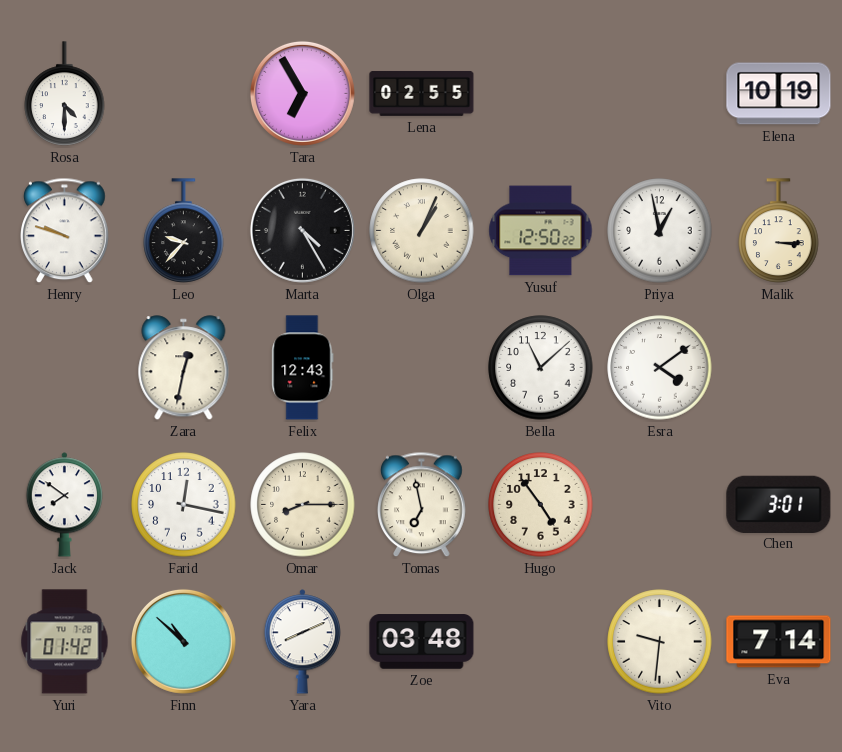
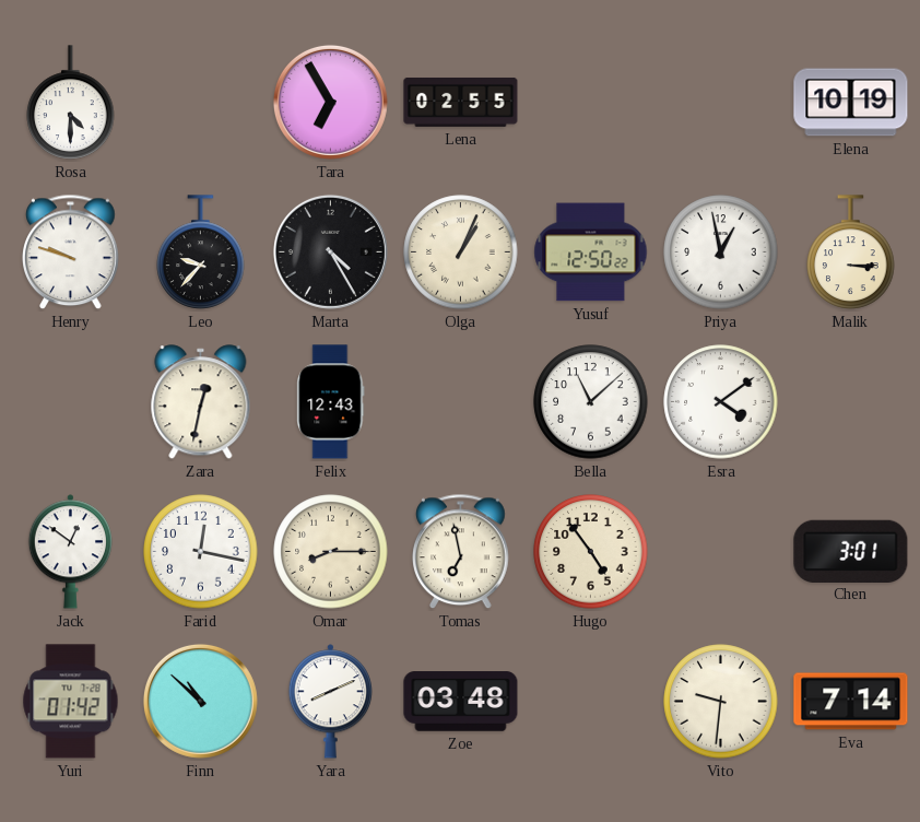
Jack: 7:51 -> 12:51 (70, 552)
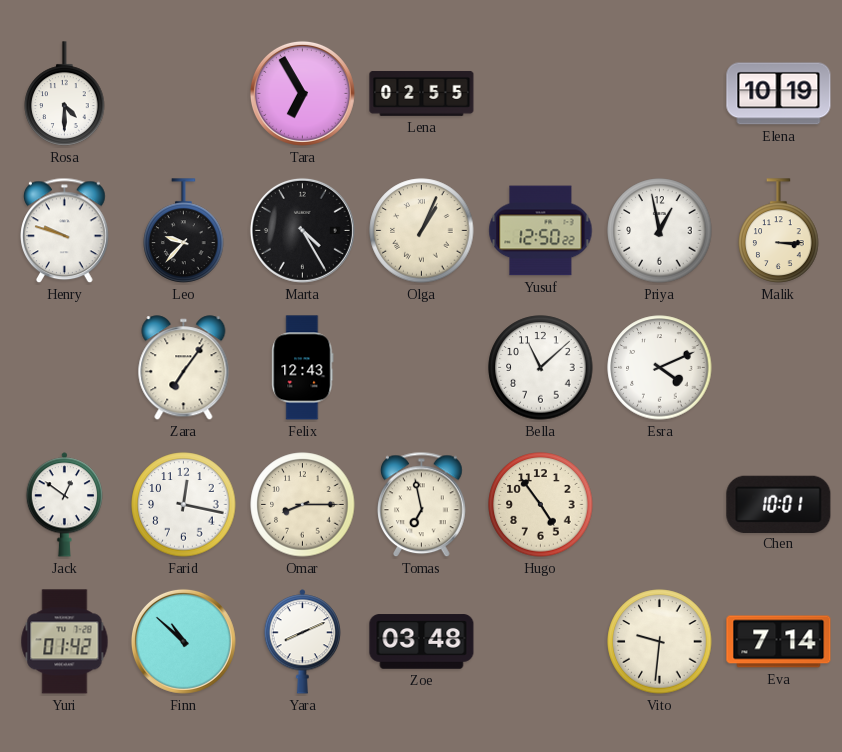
Zara: 12:32 -> 7:06 (184, 368)
Esra: 4:09 -> 4:11 (660, 368)
Chen: 3:01 -> 10:01 (779, 504)
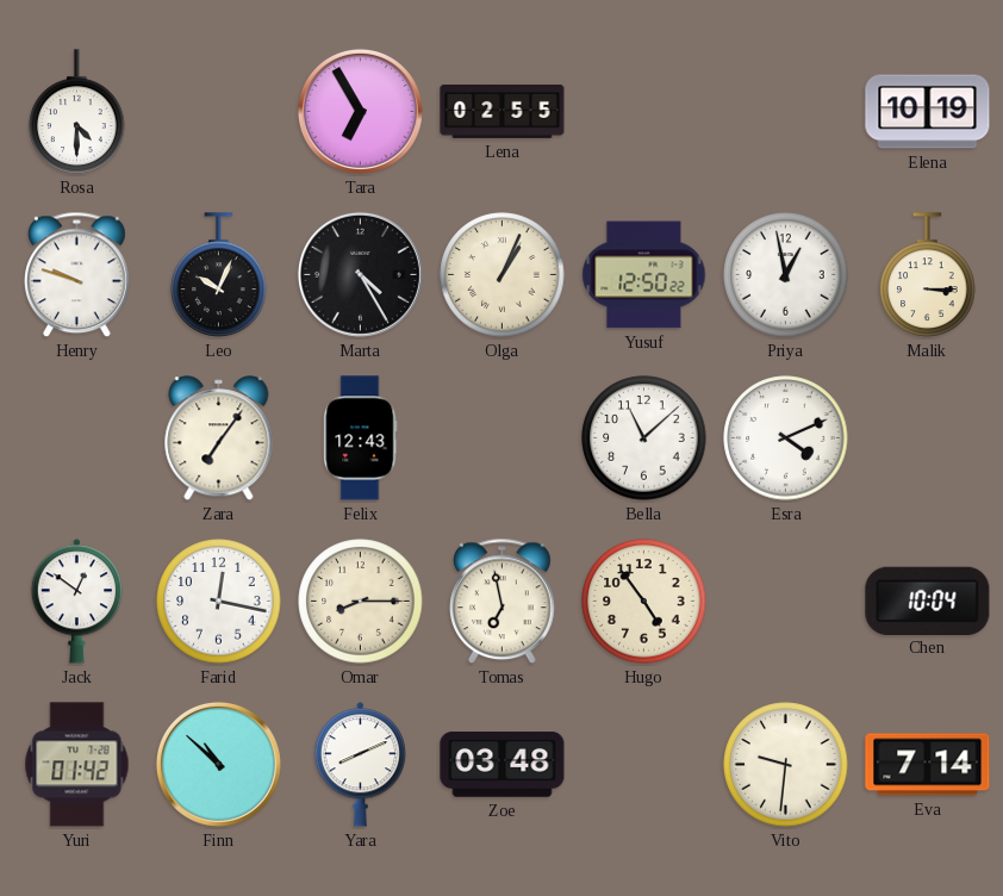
Leo: 9:37 -> 10:04 (219, 275)
Chen: 10:01 -> 10:04 (928, 601)
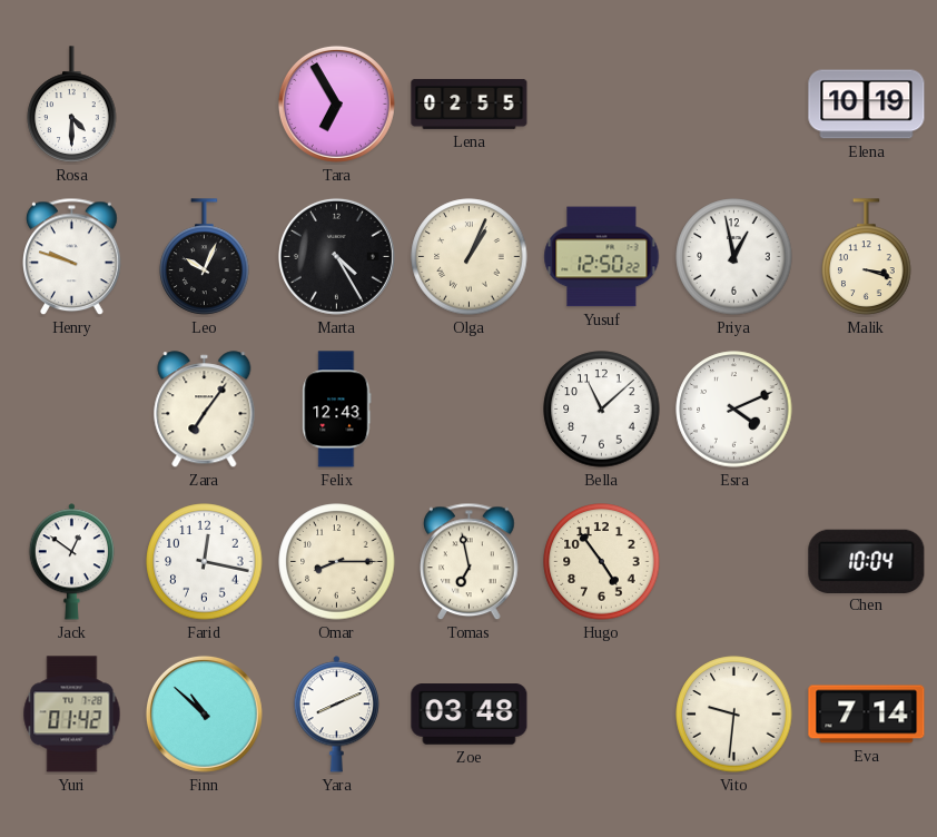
Malik: 3:15 -> 3:18 (867, 257)
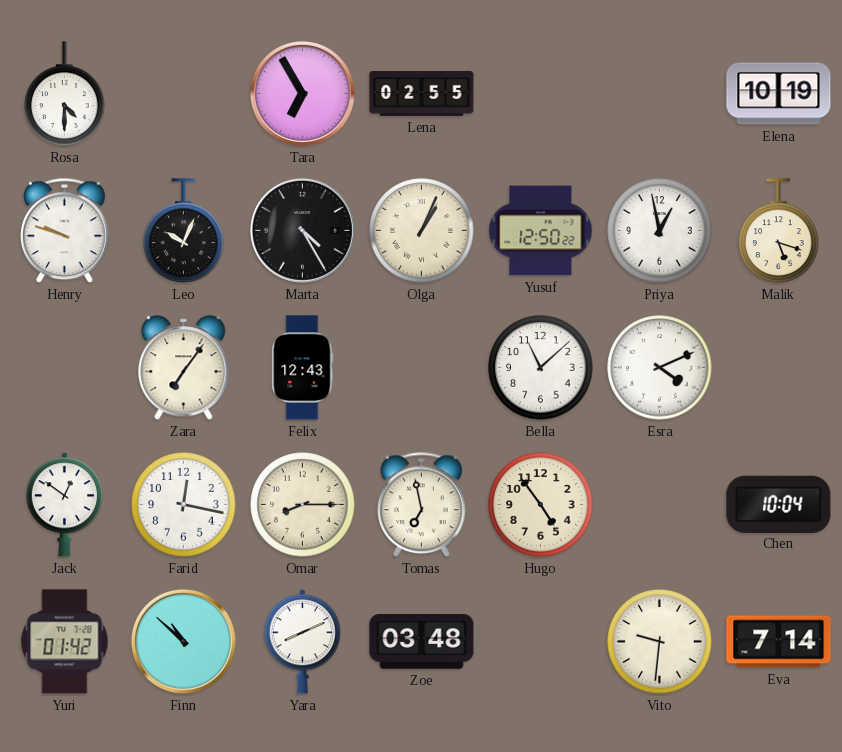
Malik: 3:18 -> 5:18 (779, 231)
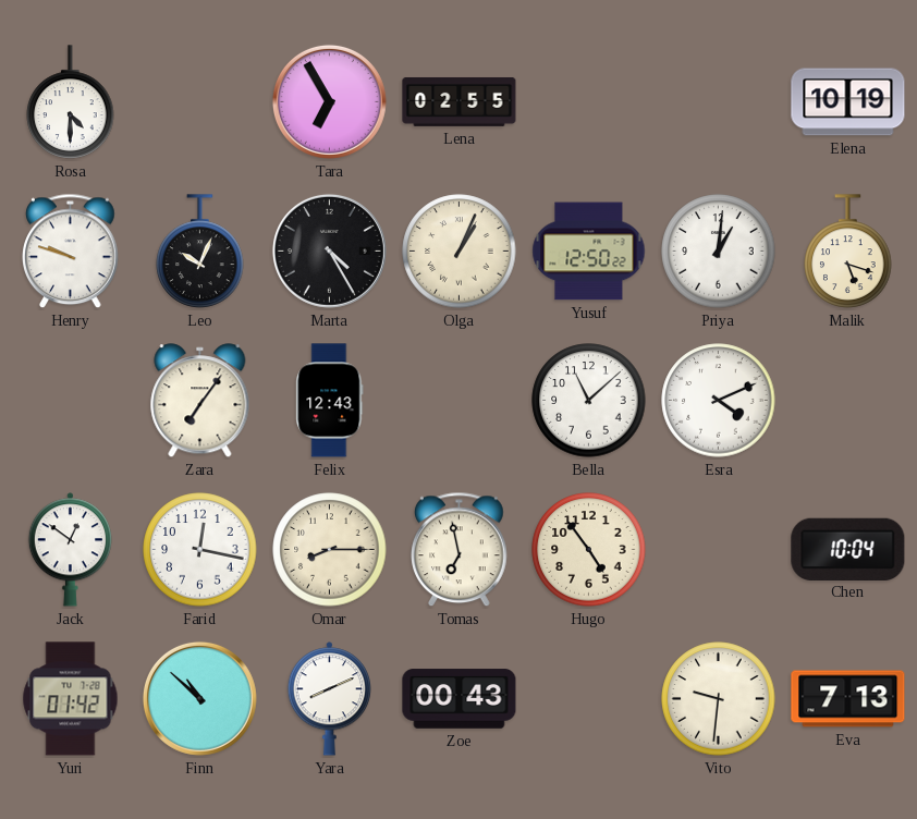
Priya: 12:58 -> 1:01 (719, 252)
Zoe: 03:48 -> 00:43 (460, 699)
Eva: 7:14 -> 7:13 (848, 699)
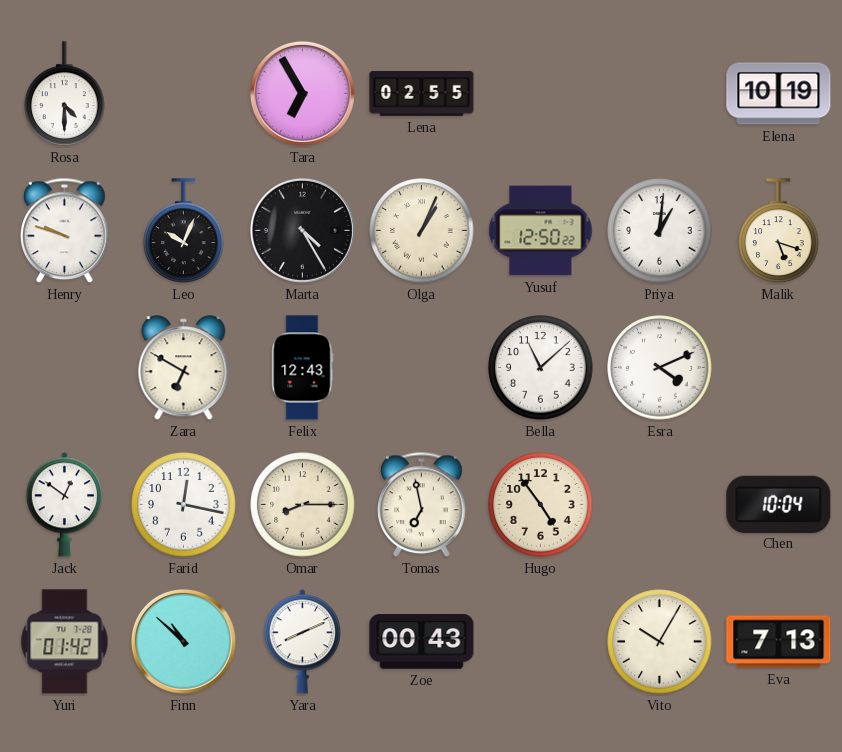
Zara: 7:06 -> 6:50 (184, 368)
Vito: 9:31 -> 10:05 (660, 642)
